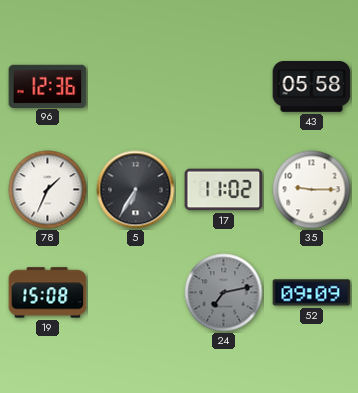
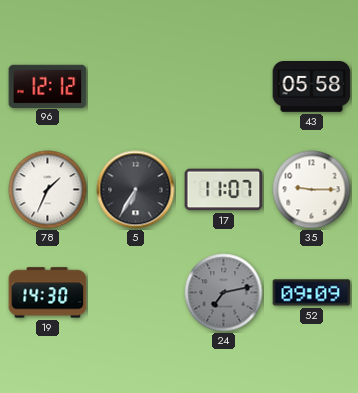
96: 12:36 -> 12:12 (48, 86)
17: 11:02 -> 11:07 (224, 190)
19: 15:08 -> 14:30 (48, 293)
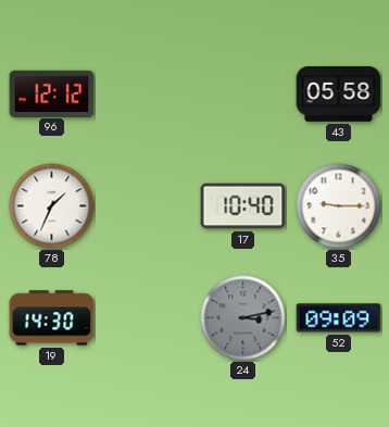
5: 6:35 -> none (136, 190)
17: 11:07 -> 10:40 (243, 206)
24: 7:13 -> 3:13 (243, 318)
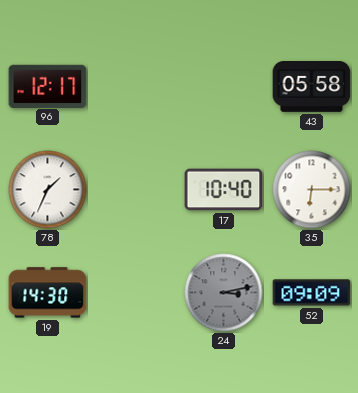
96: 12:12 -> 12:17 (48, 86)
35: 9:15 -> 6:15 (312, 190)
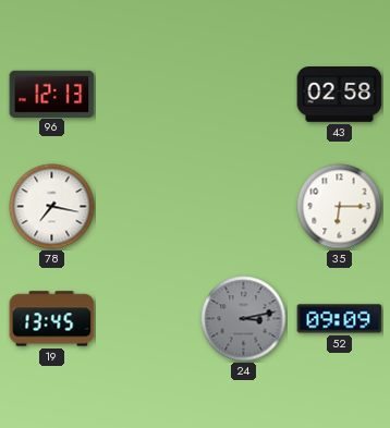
96: 12:17 -> 12:13 (52, 94)
43: 05:58 -> 02:58 (340, 95)
78: 1:34 -> 7:17 (52, 207)
17: 10:40 -> none (224, 190)
19: 14:30 -> 13:45 (52, 319)
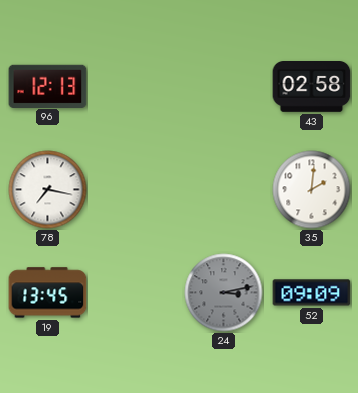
35: 6:15 -> 2:01 (312, 190)
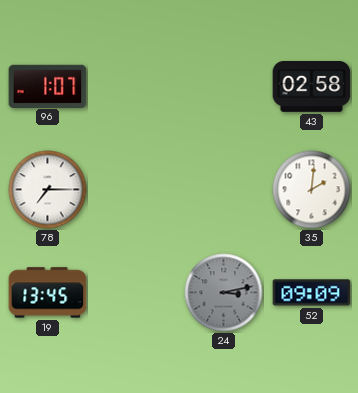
96: 12:13 -> 1:07 (48, 86)
78: 7:17 -> 7:15 (48, 190)
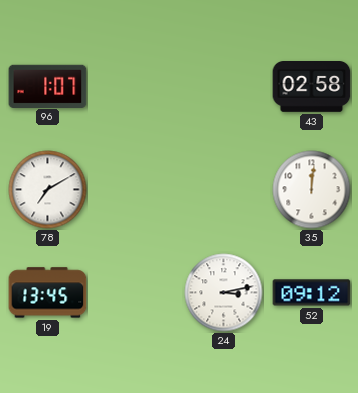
78: 7:15 -> 7:10 (48, 190)
35: 2:01 -> 12:01 (312, 190)
24 dial: grey -> white (224, 293)
52: 09:09 -> 09:12 (312, 293)
